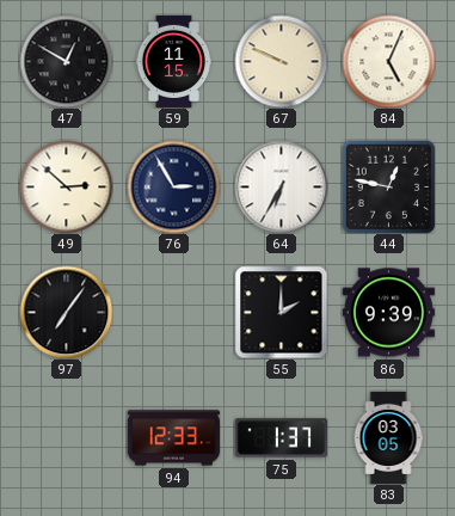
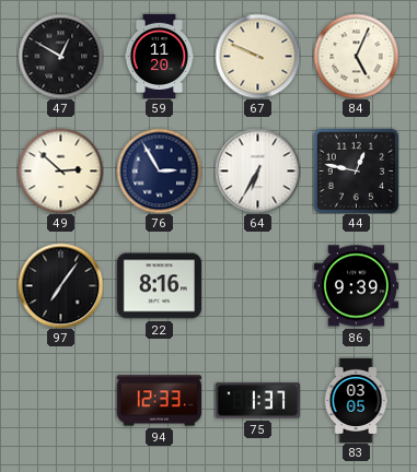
59: 11:15 -> 11:20 (160, 56)
22: none -> 8:16 (159, 286)
55: 2:00 -> none (281, 312)
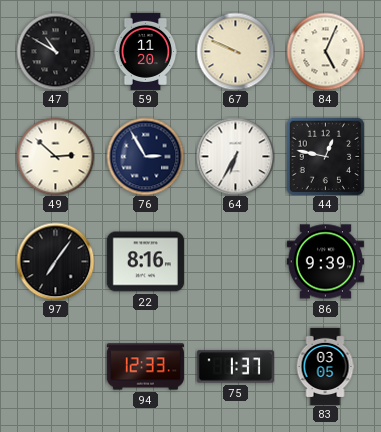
47: 12:50 -> 10:50 (55, 51)
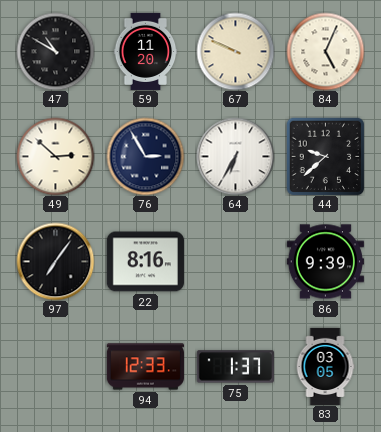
44: 12:47 -> 9:38 (325, 156)
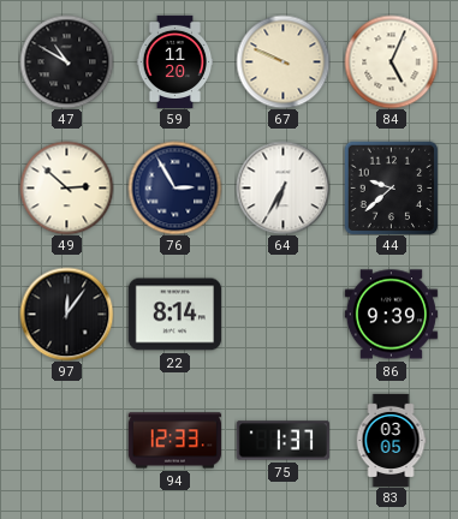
97: 7:06 -> 12:06 (66, 314)
22: 8:16 -> 8:14 (174, 315)
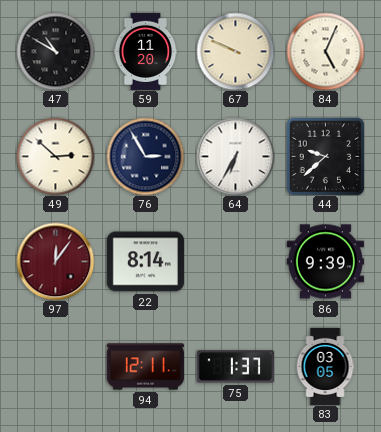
97 dial: black -> burgundy (55, 261)
94: 12:33 -> 12:11 (145, 367)
